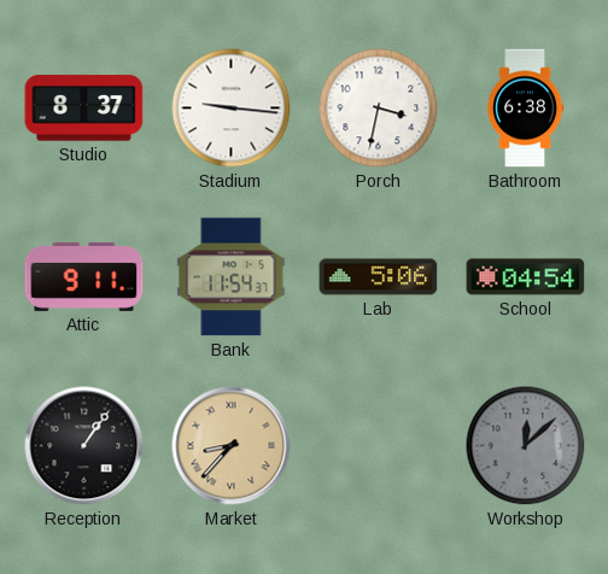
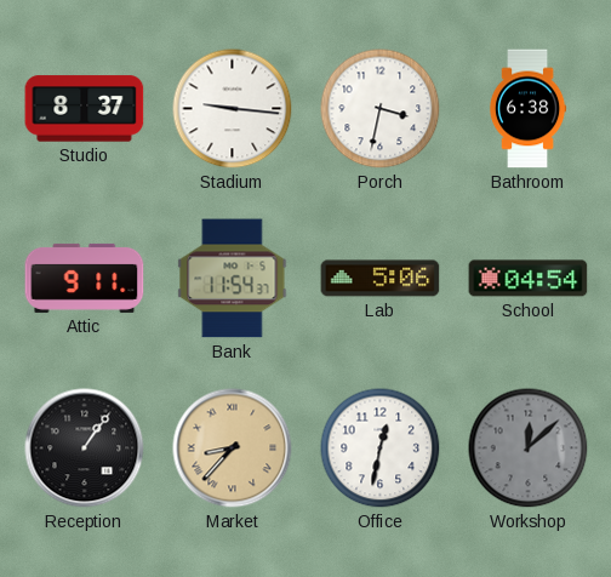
Office: none -> 12:32 (381, 449)
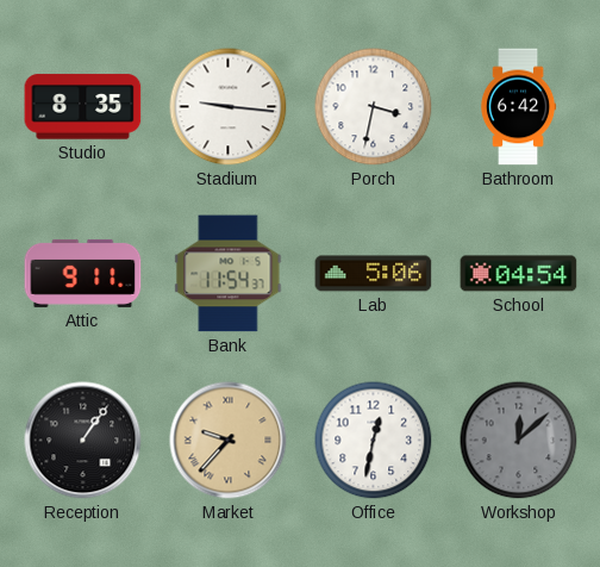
Studio: 8:37 -> 8:35 (83, 107)
Bathroom: 6:38 -> 6:42 (518, 107)
Market: 8:37 -> 9:37 (229, 441)
